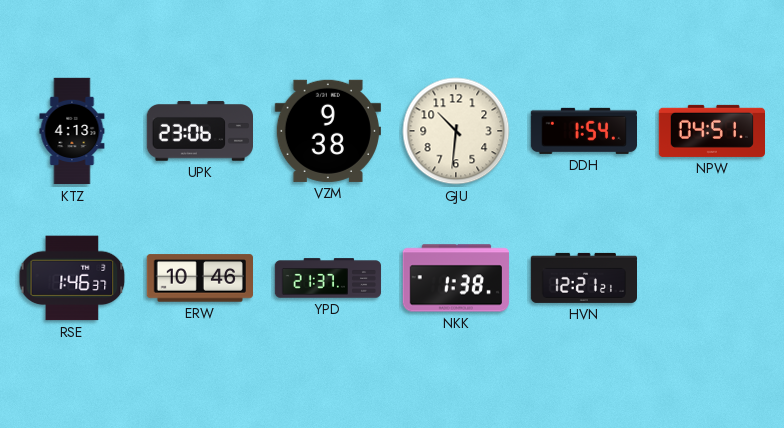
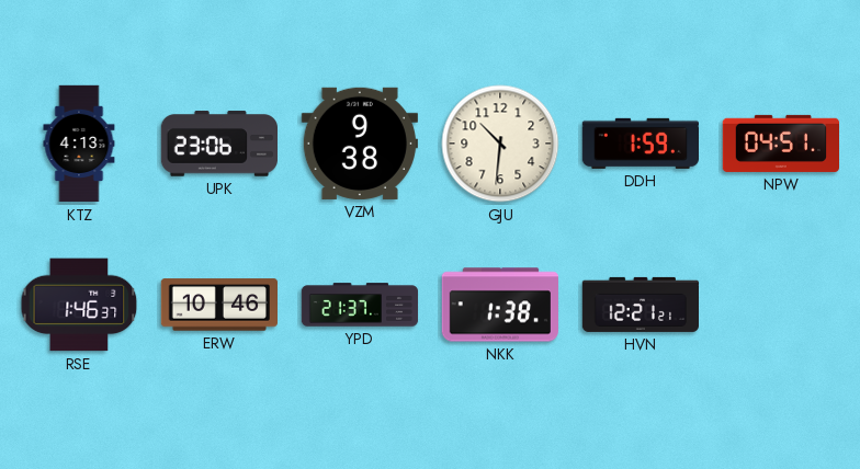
DDH: 1:54 -> 1:59 (640, 144)
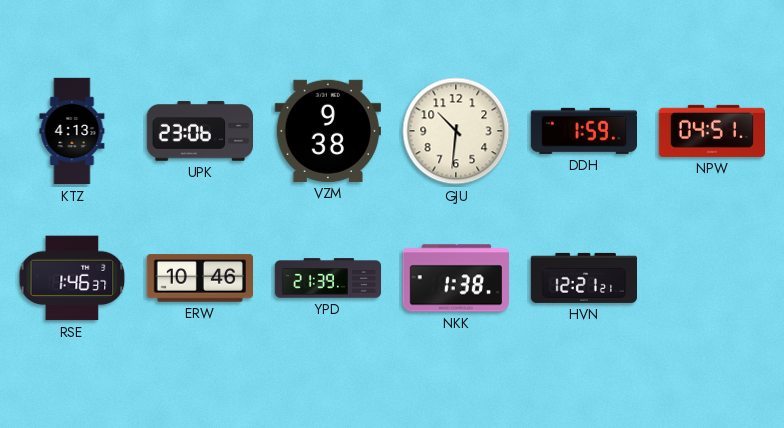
YPD: 21:37 -> 21:39 (328, 278)
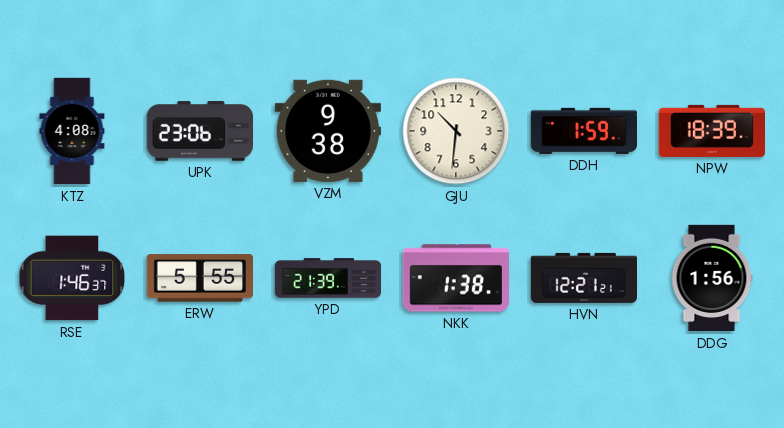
KTZ: 4:13 -> 4:08 (72, 131)
NPW: 04:51 -> 18:39 (711, 131)
ERW: 10:46 -> 5:55 (199, 278)
DDG: none -> 1:56 (712, 278)
